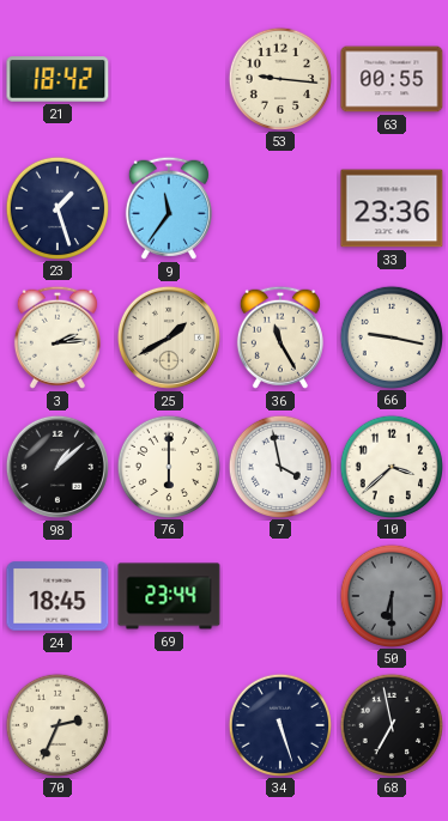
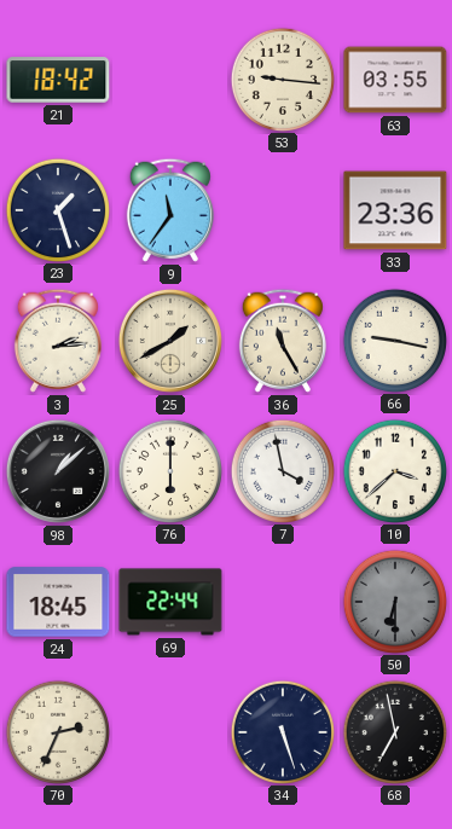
63: 00:55 -> 03:55 (395, 80)
69: 23:44 -> 22:44 (170, 602)
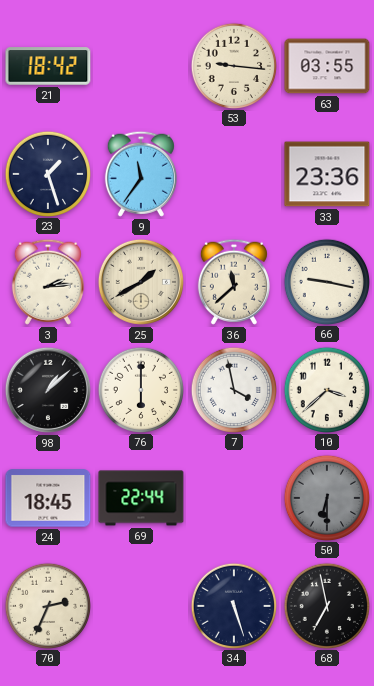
36: 11:25 -> 11:38 (234, 282)
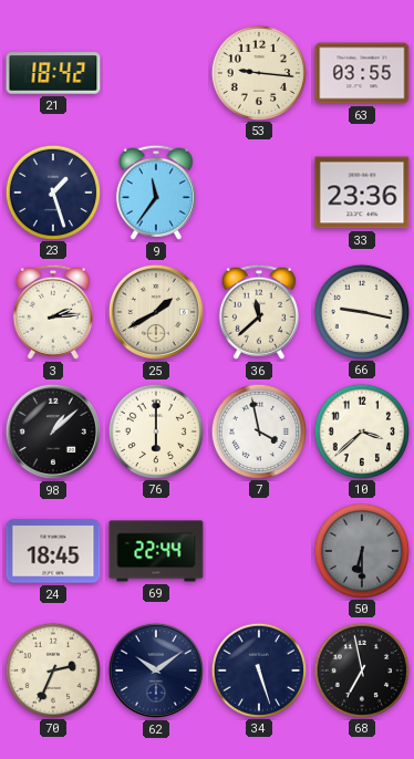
62: none -> 10:09 (156, 670)
